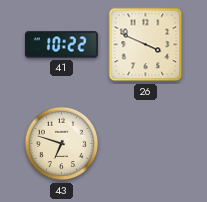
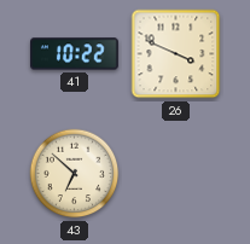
43: 6:48 -> 6:52 (75, 174)
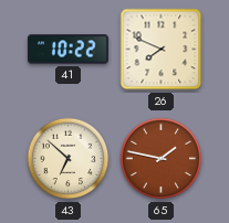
26: 3:49 -> 7:49 (162, 50)
65: none -> 1:47 (162, 159)
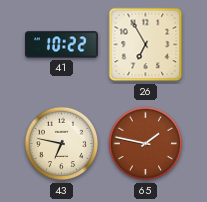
26: 7:49 -> 6:55 (146, 45)
43: 6:52 -> 6:47 (62, 144)
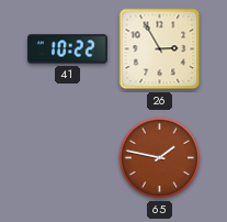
26: 6:55 -> 2:55 (160, 49)
43: 6:47 -> none (62, 144)
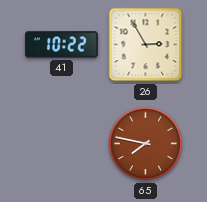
65: 1:47 -> 7:47 (146, 144)
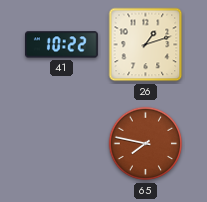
26: 2:55 -> 1:12 (146, 45)
